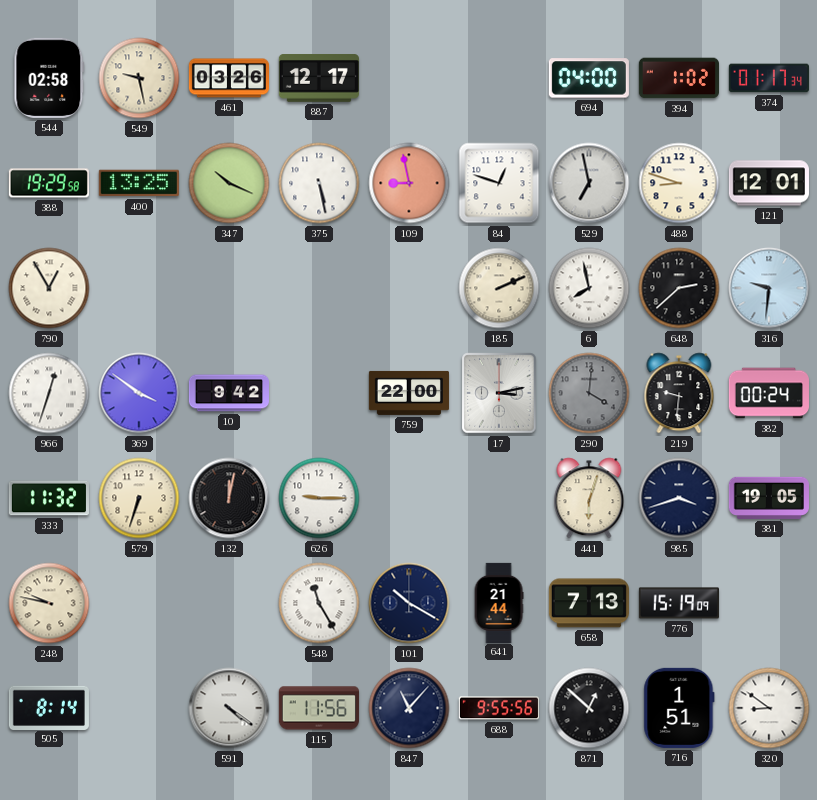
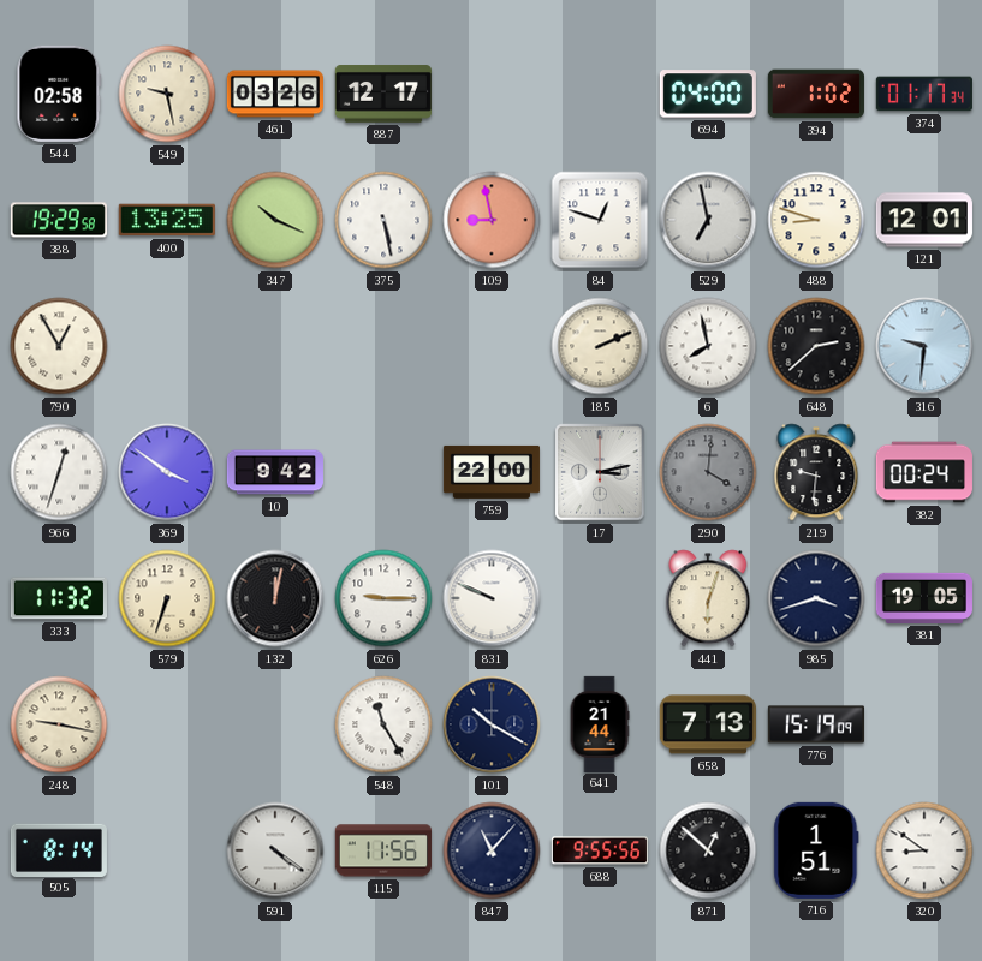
831: none -> 9:49 (492, 598)
248: 9:47 -> 9:17 (59, 724)
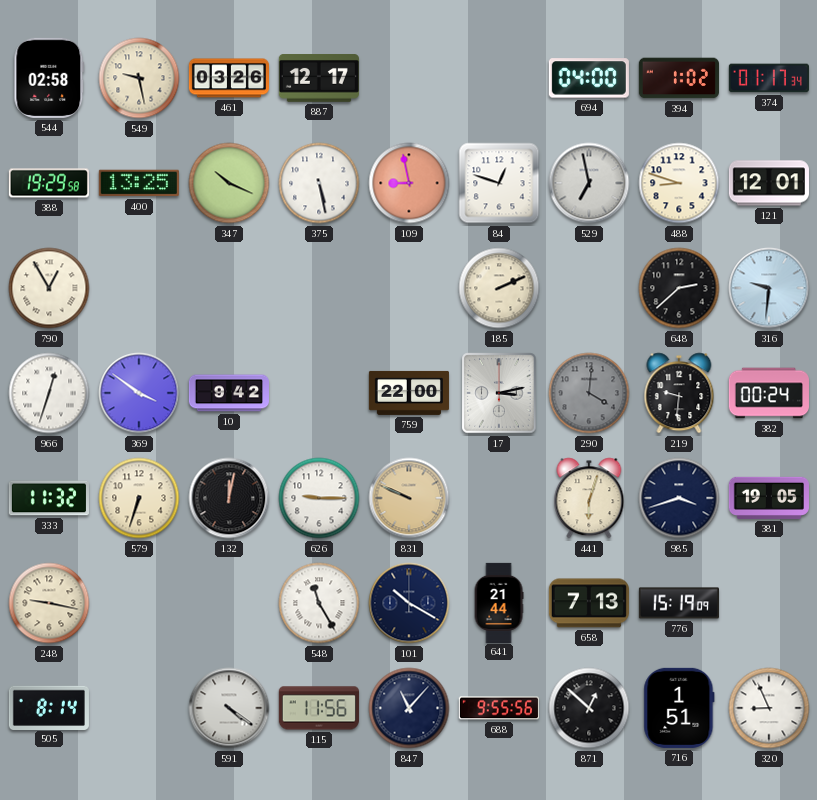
6: 7:58 -> none (708, 346)
831 dial: white -> champagne (409, 498)
320: 8:51 -> 8:56 (769, 708)
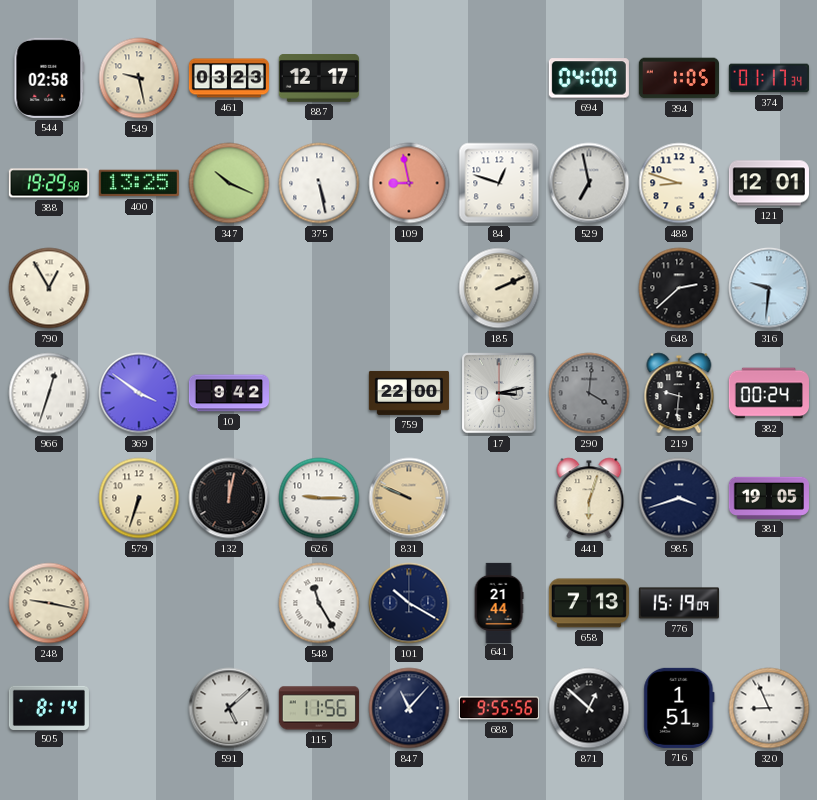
461: 03:26 -> 03:23 (228, 78)
394: 1:02 -> 1:05 (679, 78)
333: 11:32 -> none (49, 498)
591: 4:21 -> 5:08 (229, 708)
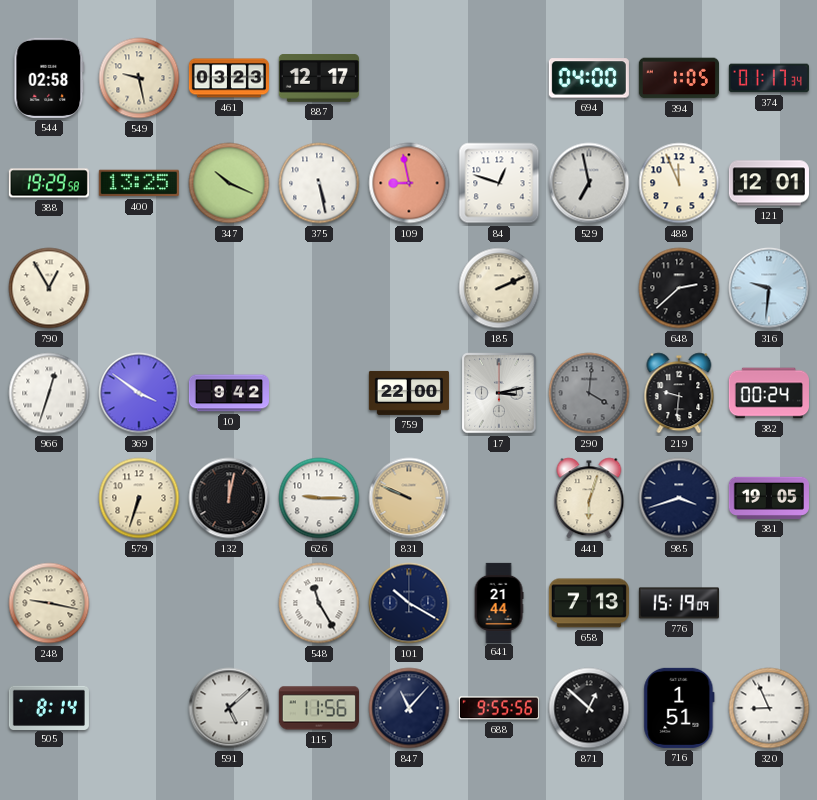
488: 8:48 -> 11:56 (679, 183)
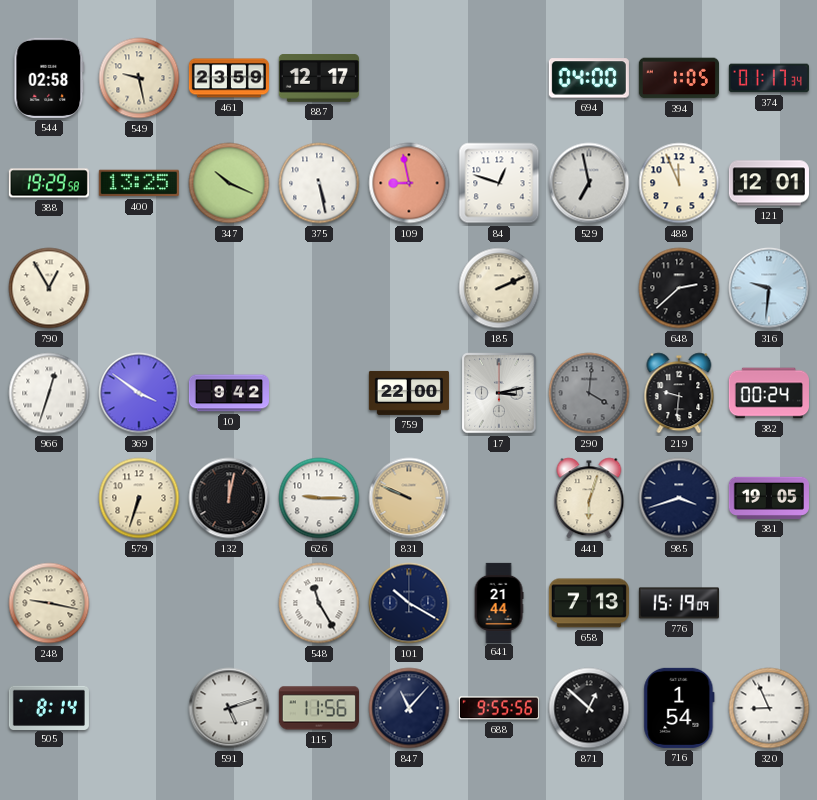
461: 03:23 -> 23:59 (228, 78)
591: 5:08 -> 5:12 (229, 708)
716: 1:51 -> 1:54 (679, 708)
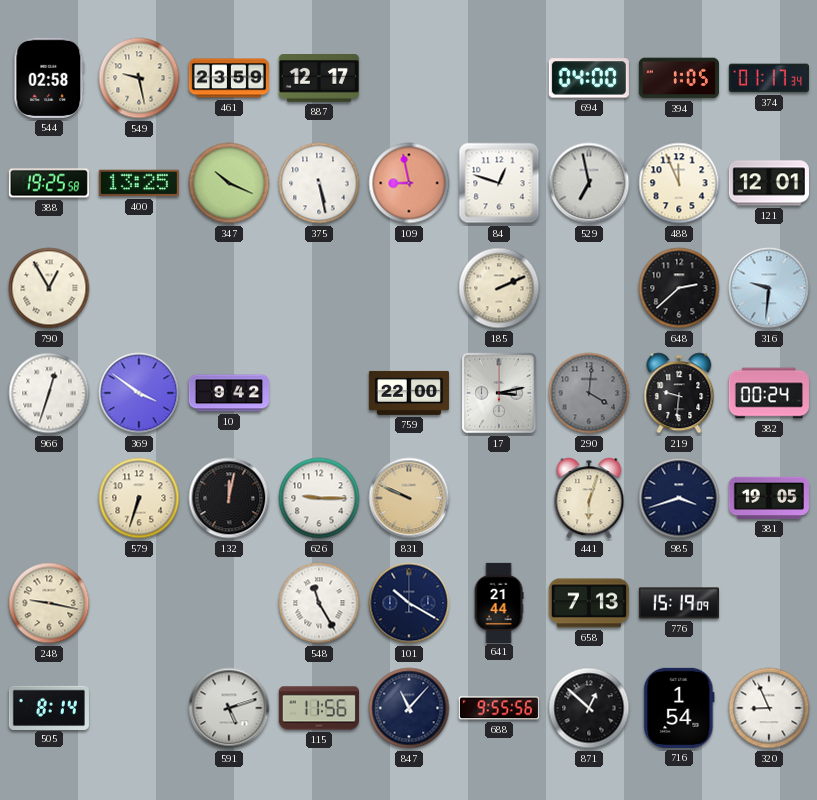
388: 19:29 -> 19:25 (49, 183)
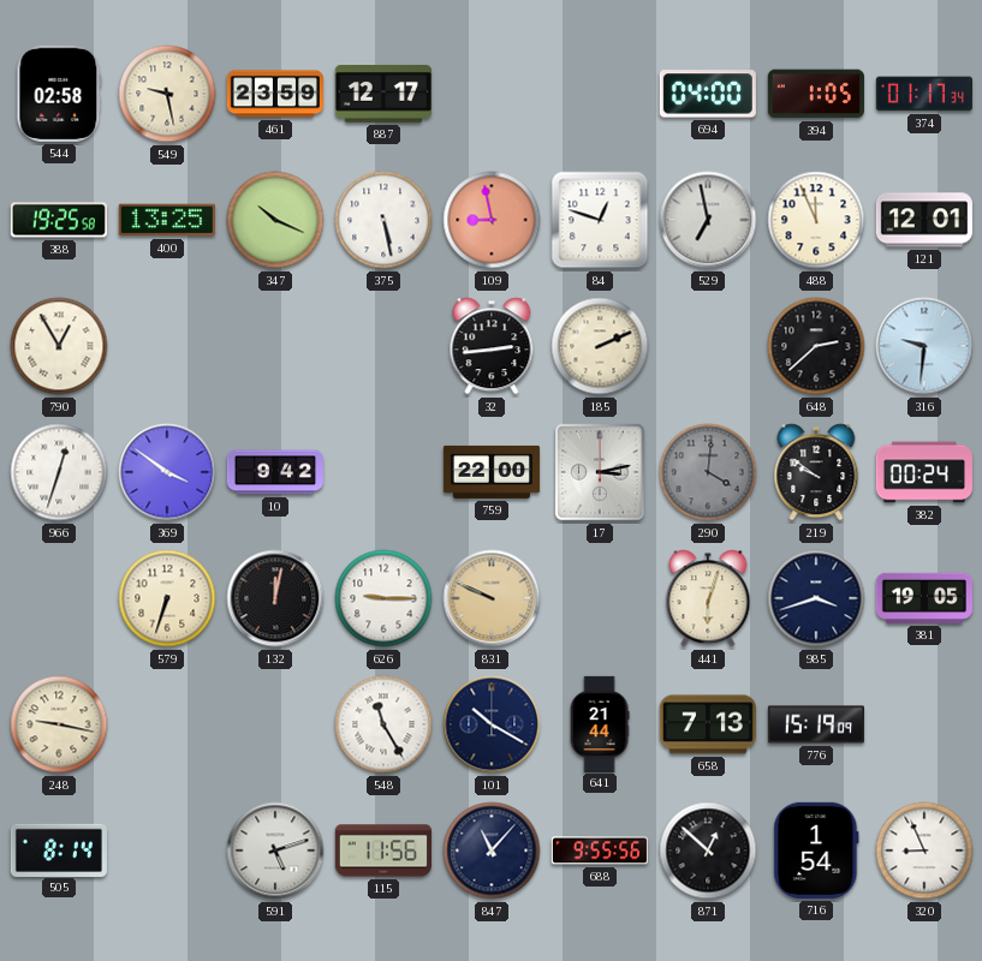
32: none -> 2:44 (492, 346)
219: 9:31 -> 9:51 (816, 472)
